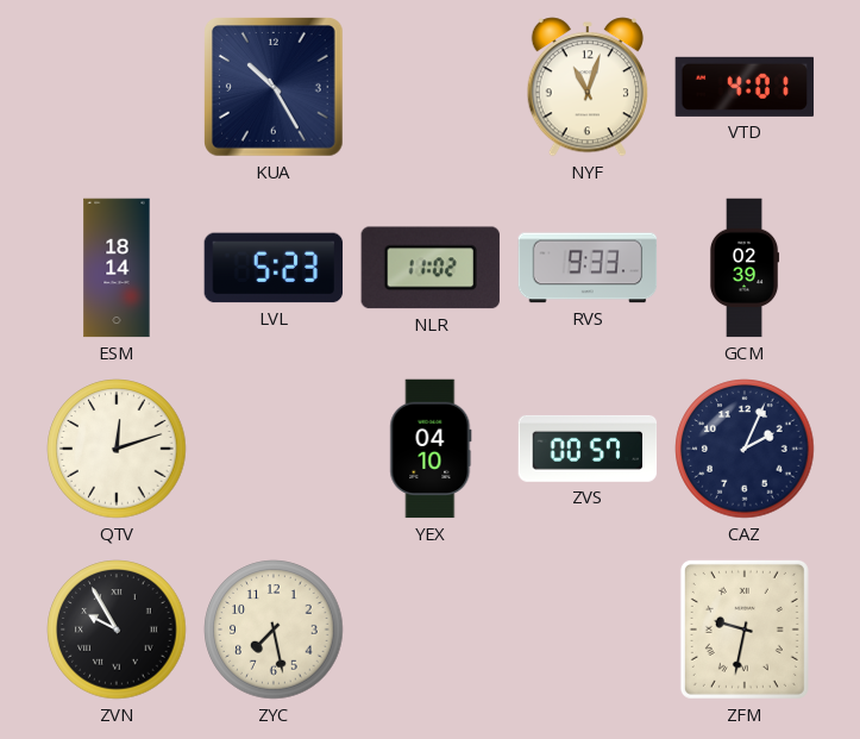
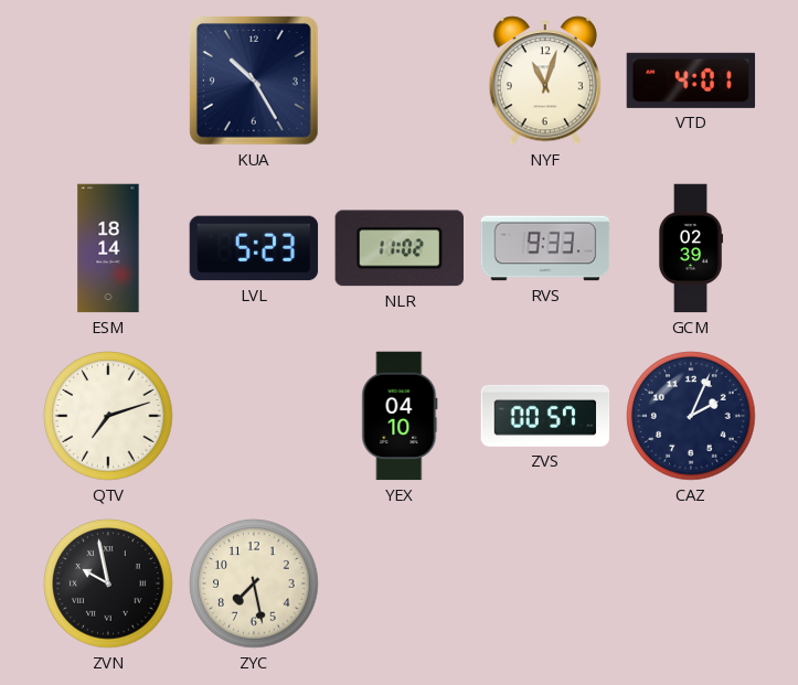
QTV: 12:12 -> 7:12 (108, 416)
ZVN: 9:55 -> 9:58 (108, 584)
ZFM: 9:32 -> none (745, 630)
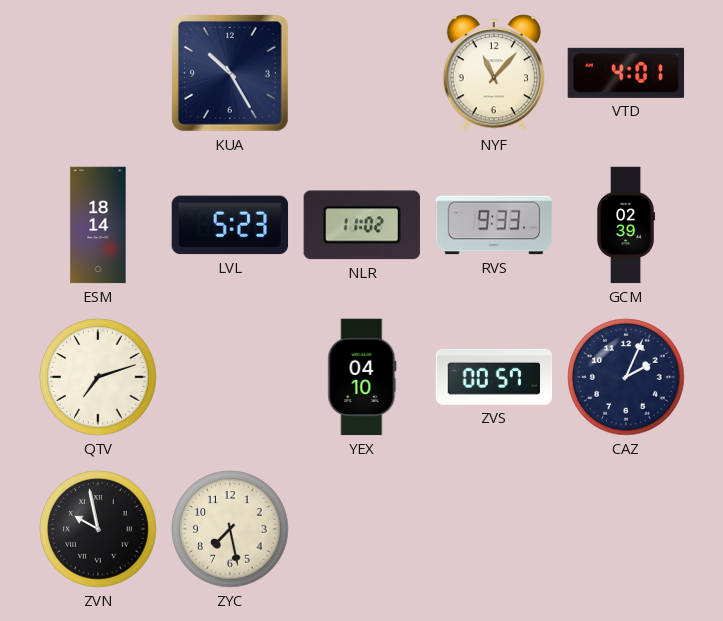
NYF: 11:03 -> 11:07 (494, 73)
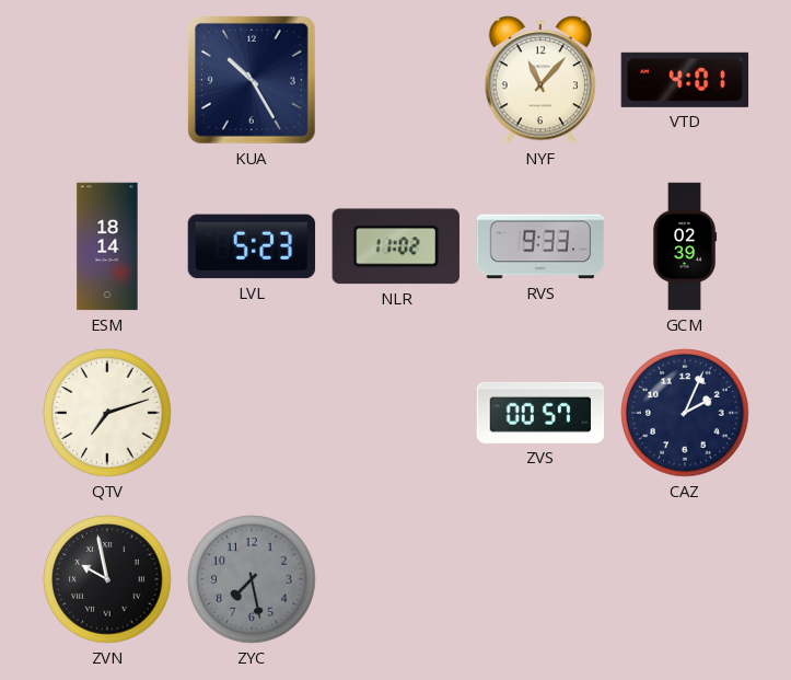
YEX: 04:10 -> none (362, 377)
ZYC dial: cream -> grey (252, 579)
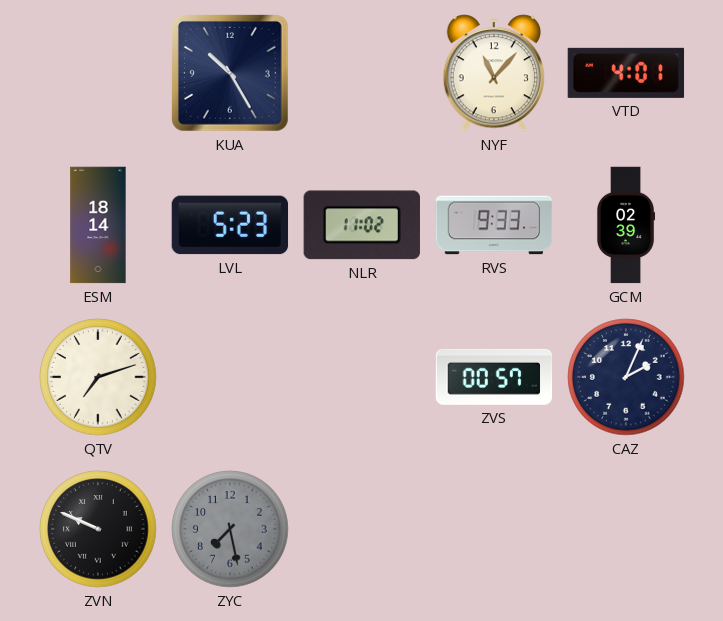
ZVN: 9:58 -> 9:49 (98, 529)
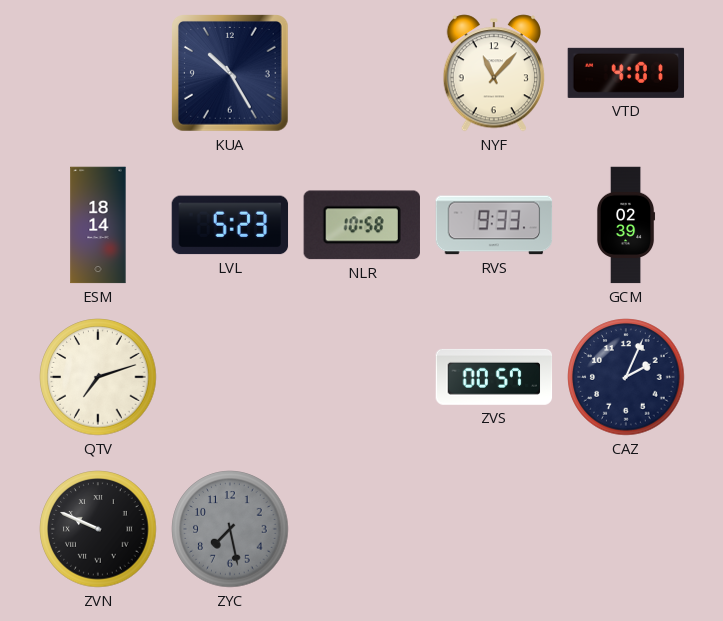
NLR: 11:02 -> 10:58 (362, 225)
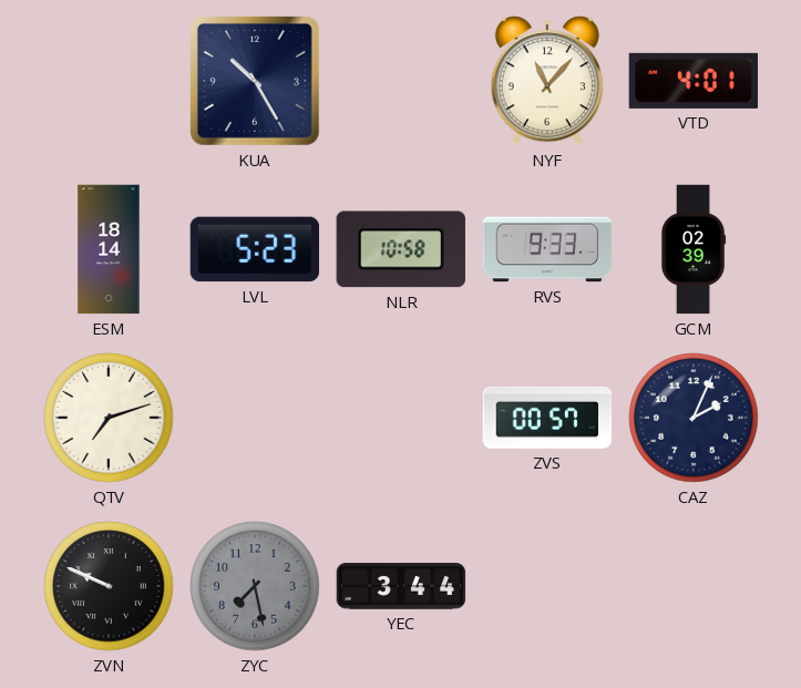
YEC: none -> 3:44 (401, 586)
